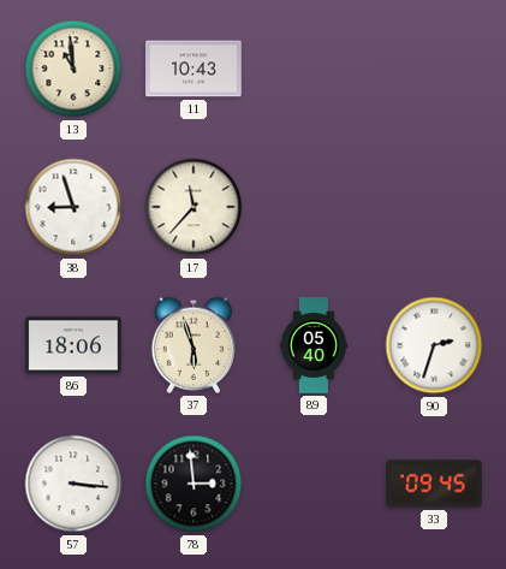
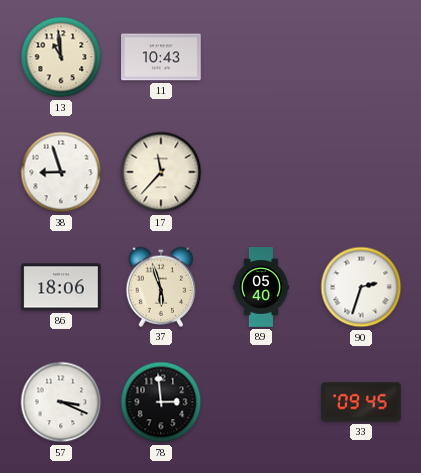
57: 3:16 -> 3:19 (61, 402)
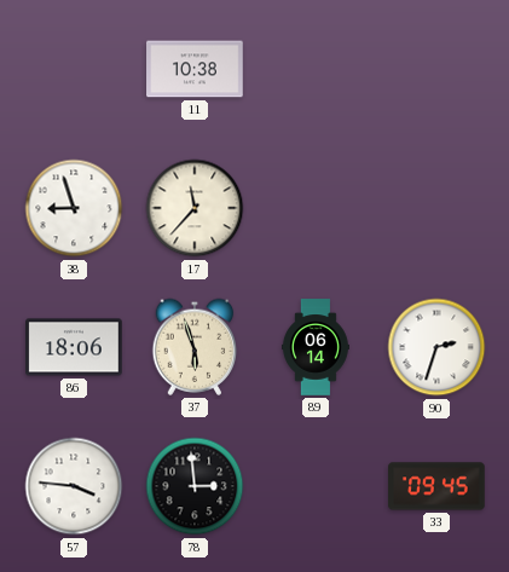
13: 10:59 -> none (61, 57)
11: 10:43 -> 10:38 (195, 69)
89: 05:40 -> 06:14 (316, 347)
57: 3:19 -> 3:46 (74, 486)
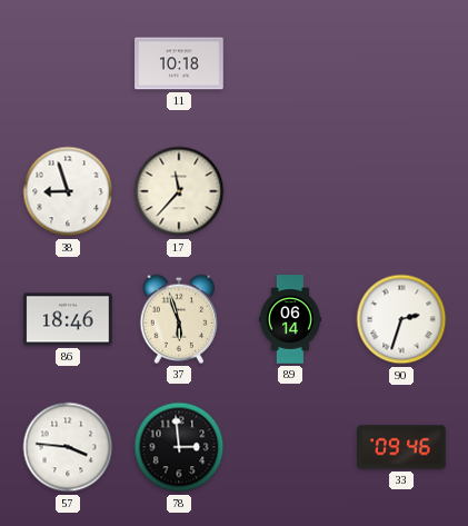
11: 10:38 -> 10:18 (179, 63)
86: 18:06 -> 18:46 (68, 319)
33: 09:45 -> 09:46 (401, 447)
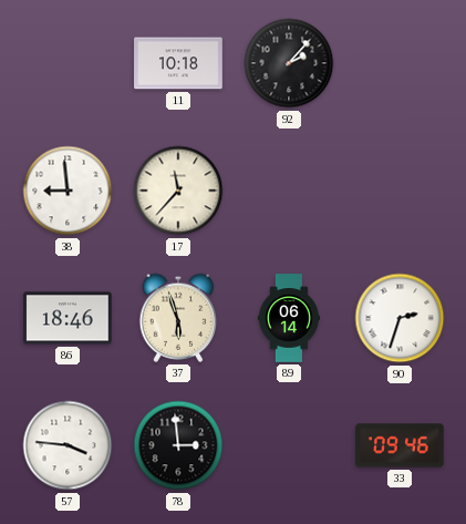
92: none -> 2:07 (289, 63)
38: 8:57 -> 8:59 (68, 191)
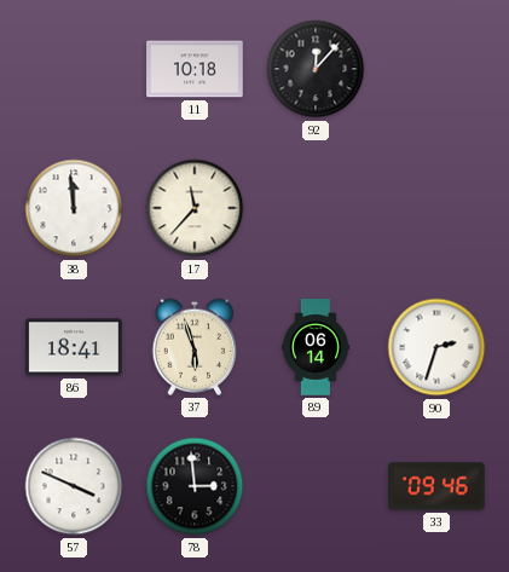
92: 2:07 -> 12:07 (316, 69)
38: 8:59 -> 11:59 (74, 208)
86: 18:46 -> 18:41 (74, 347)
57: 3:46 -> 3:49 (74, 486)
